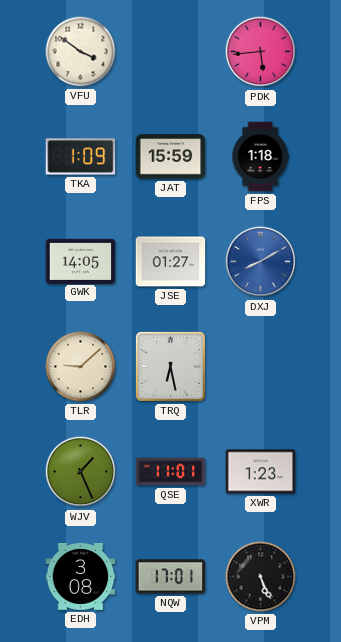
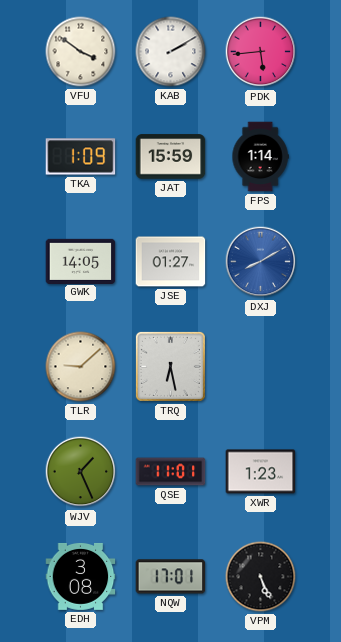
KAB: none -> 2:10 (171, 52)
FPS: 1:18 -> 1:14 (260, 157)
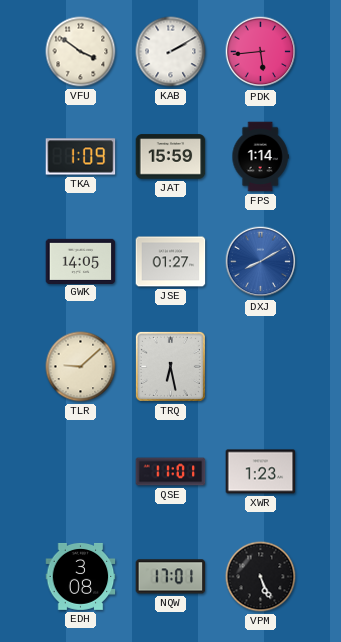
WJV: 1:26 -> none (81, 472)
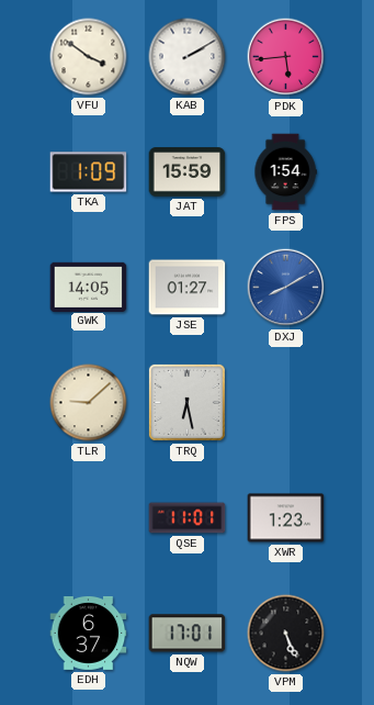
FPS: 1:14 -> 1:54 (285, 172)
EDH: 3:08 -> 6:37 (89, 634)
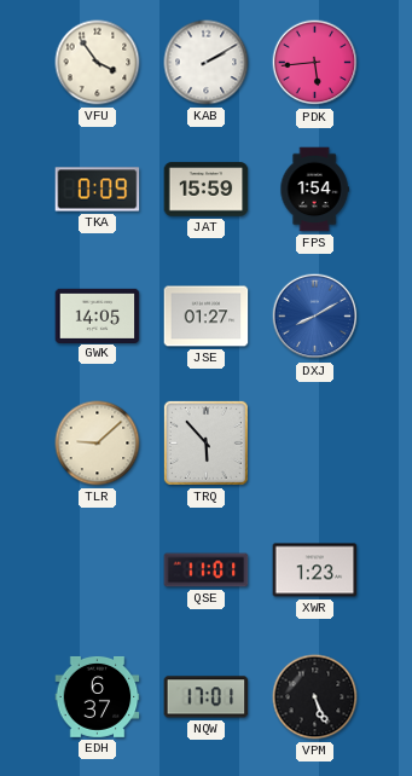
VFU: 3:51 -> 3:54 (98, 63)
TKA: 1:09 -> 0:09 (98, 190)
TRQ: 6:28 -> 5:53 (205, 442)
